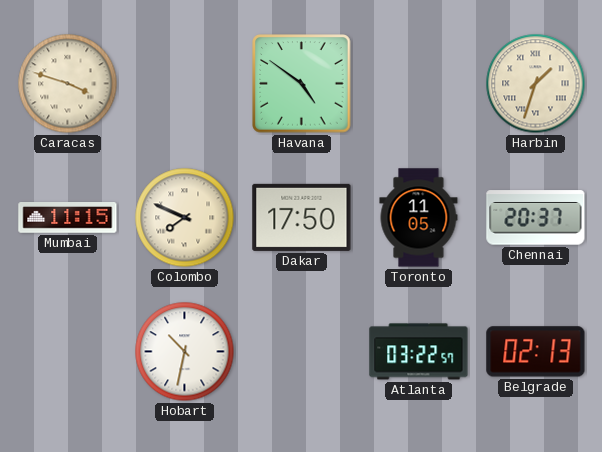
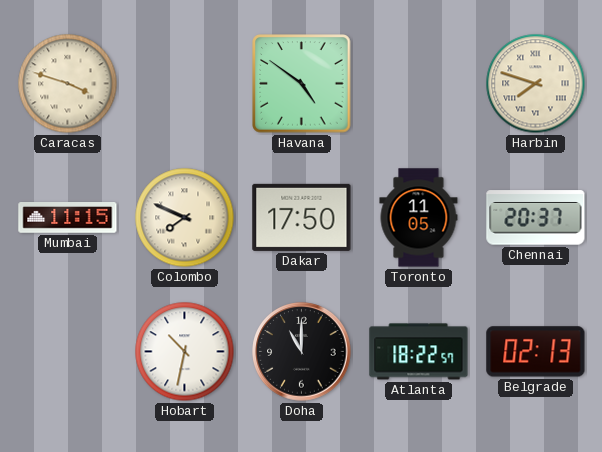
Harbin: 1:33 -> 7:48 (536, 84)
Doha: none -> 11:00 (302, 352)
Atlanta: 03:22 -> 18:22 (419, 352)
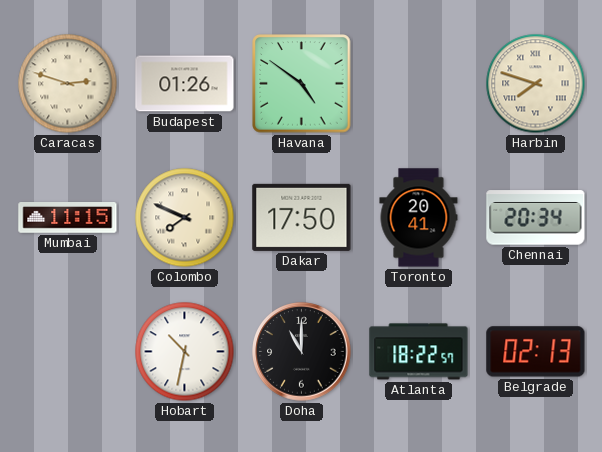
Caracas: 3:48 -> 2:48 (68, 84)
Budapest: none -> 01:26 (185, 84)
Toronto: 11:05 -> 20:41 (419, 218)
Chennai: 20:37 -> 20:34 (536, 218)
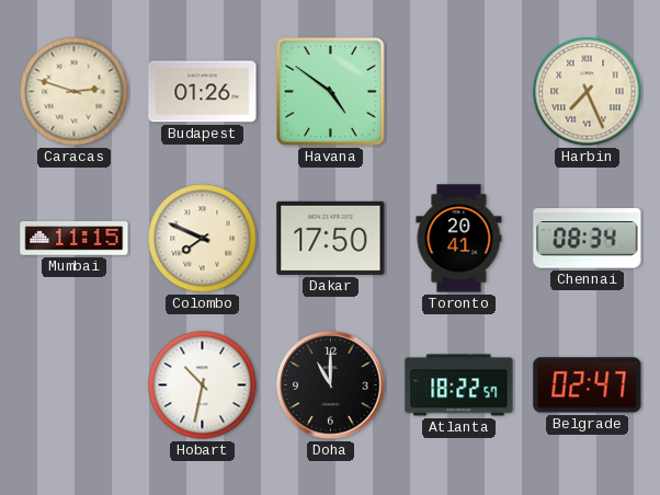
Harbin: 7:48 -> 7:26 (588, 92)
Chennai: 20:34 -> 08:34 (588, 239)
Belgrade: 02:13 -> 02:47 (588, 385)
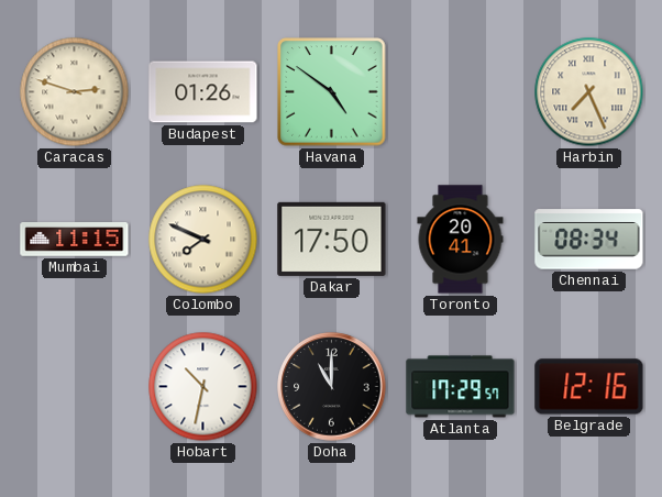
Atlanta: 18:22 -> 17:29 (461, 387)
Belgrade: 02:47 -> 12:16 (589, 387)
